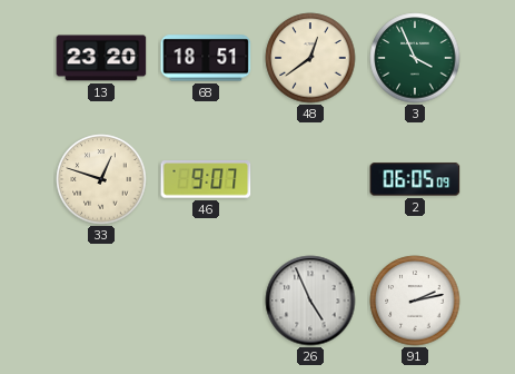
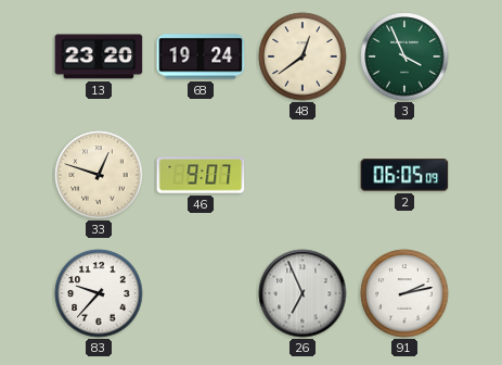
68: 18:51 -> 19:24 (201, 56)
83: none -> 9:37 (99, 293)
26: 4:56 -> 6:56 (303, 293)
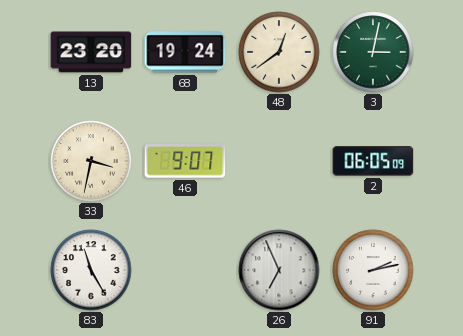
3: 3:56 -> 3:02 (373, 52)
33: 12:48 -> 3:32 (91, 161)
83: 9:37 -> 11:25 (91, 270)
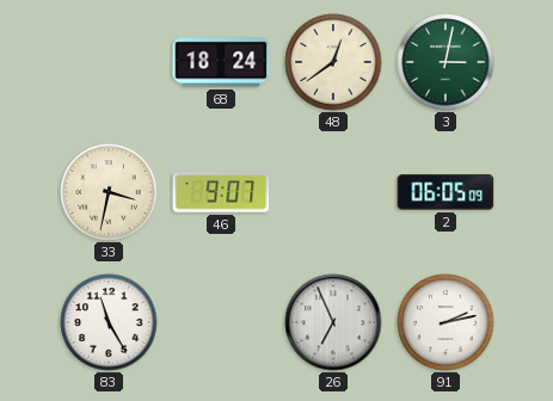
13: 23:20 -> none (91, 52)
68: 19:24 -> 18:24 (221, 62)
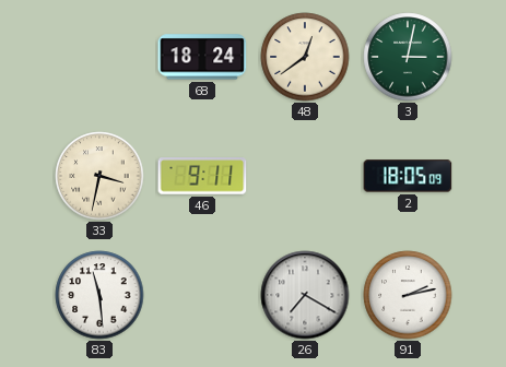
46: 9:07 -> 9:11 (202, 176)
2: 06:05 -> 18:05 (408, 176)
83: 11:25 -> 11:29 (99, 295)
26: 6:56 -> 7:20 (305, 295)
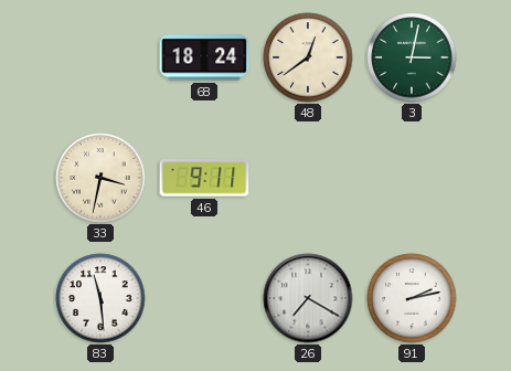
2: 18:05 -> none (408, 176)
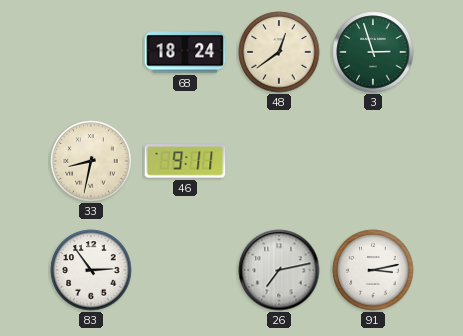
3: 3:02 -> 2:57 (373, 52)
33: 3:32 -> 8:32 (91, 161)
83: 11:29 -> 2:54 (91, 270)
26: 7:20 -> 7:13 (279, 270)
91: 2:13 -> 3:13 (373, 270)
